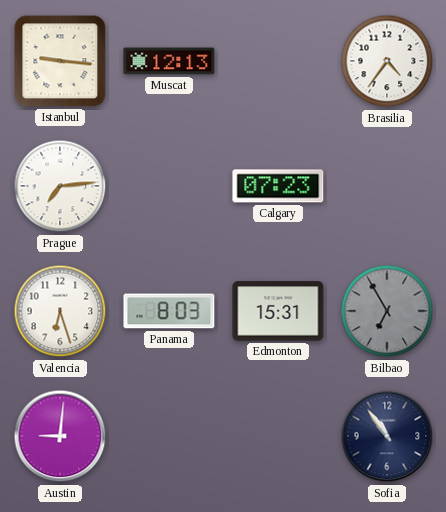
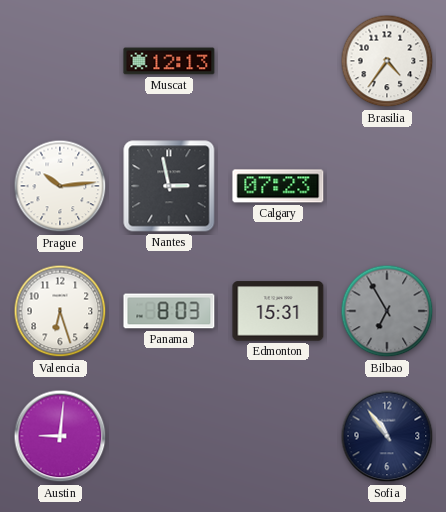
Istanbul: 9:16 -> none (60, 61)
Prague: 7:14 -> 10:14 (60, 186)
Nantes: none -> 2:58 (169, 186)
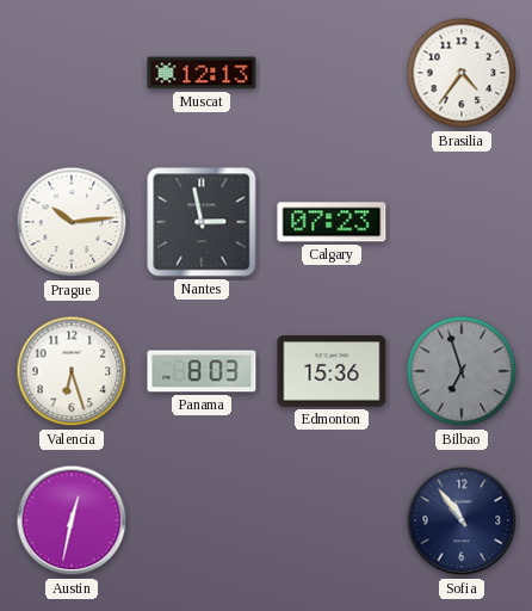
Edmonton: 15:31 -> 15:36 (332, 371)
Bilbao: 6:55 -> 6:57 (462, 371)
Austin: 9:01 -> 12:32 (72, 520)
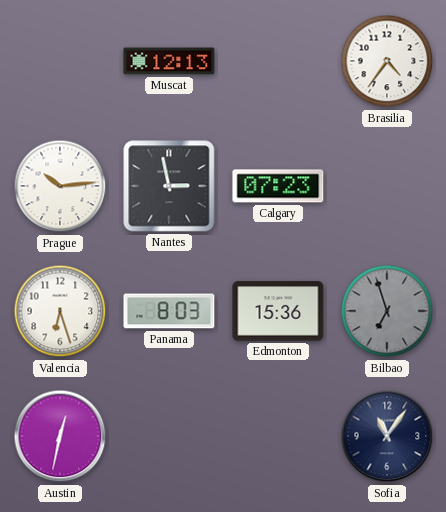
Sofia: 10:54 -> 11:06 (387, 436)
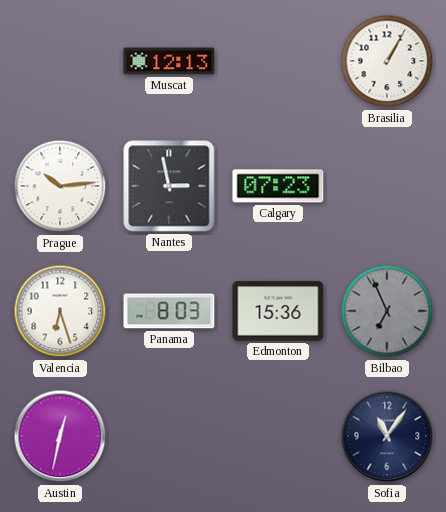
Brasilia: 4:36 -> 1:05 (387, 61)
Bilbao: 6:57 -> 6:56 (387, 311)
